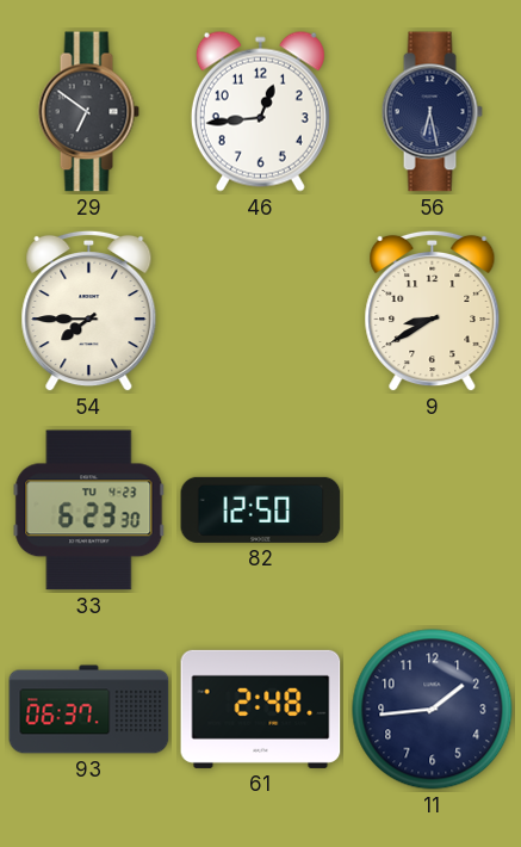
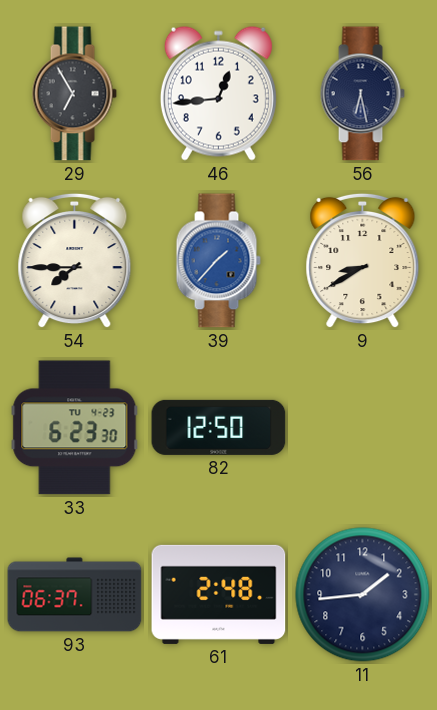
29: 6:51 -> 6:55 (74, 94)
39: none -> 1:37 (218, 261)
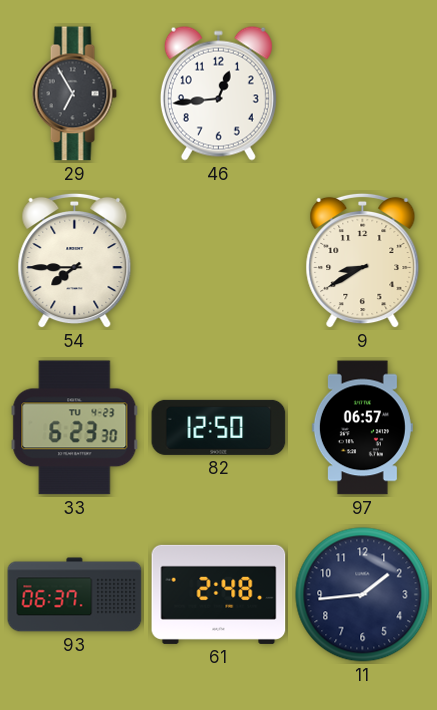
56: 6:28 -> none (362, 94)
39: 1:37 -> none (218, 261)
97: none -> 06:57 (362, 428)
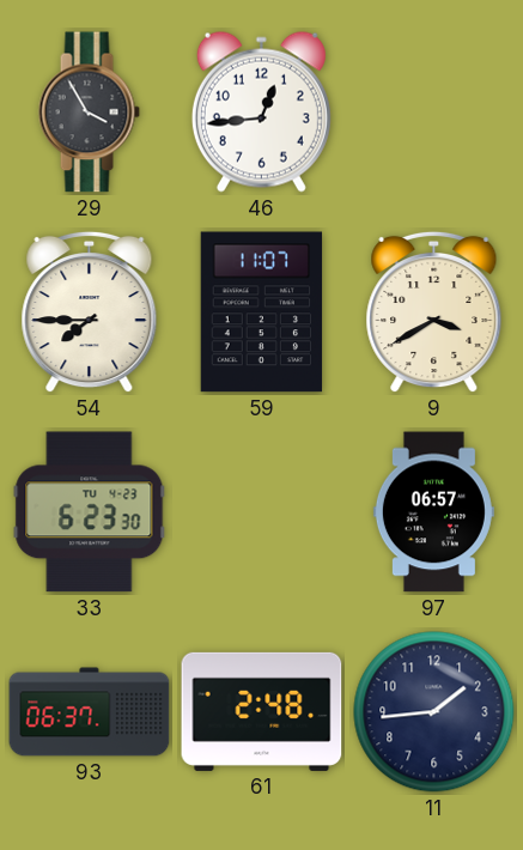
29: 6:55 -> 3:55 (89, 113)
59: none -> 11:07 (262, 312)
9: 8:40 -> 3:40 (434, 312)
82: 12:50 -> none (219, 427)
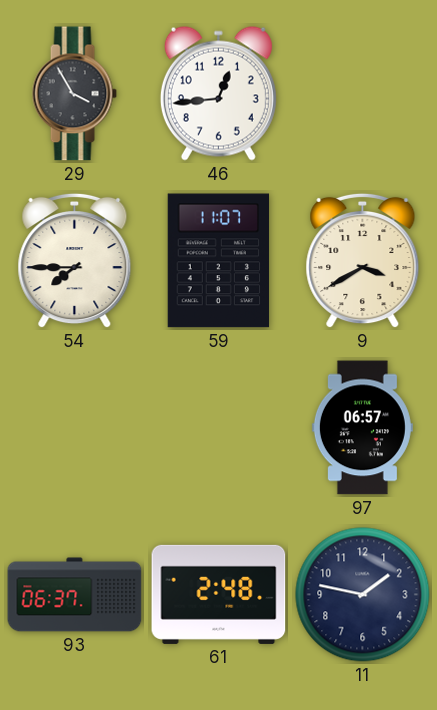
33: 6:23 -> none (90, 512)
11: 1:44 -> 1:47 (363, 595)
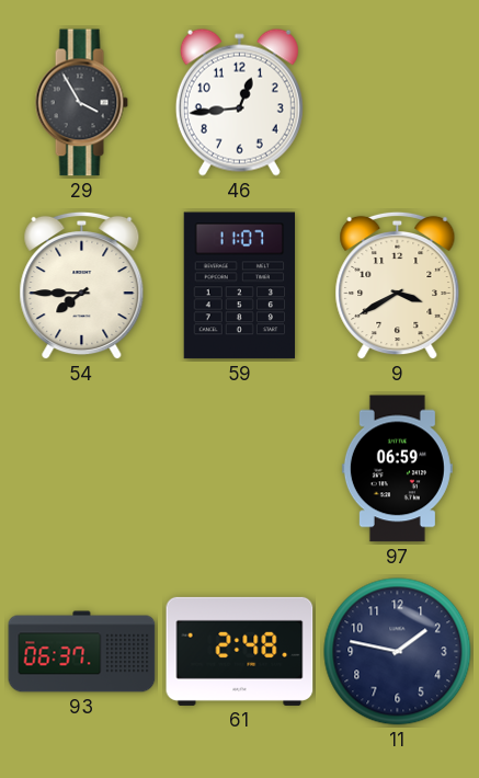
97: 06:57 -> 06:59 (397, 469)
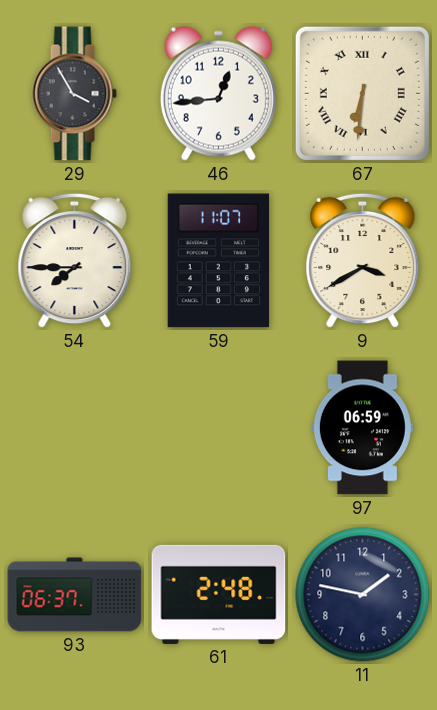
67: none -> 6:31 (362, 93)
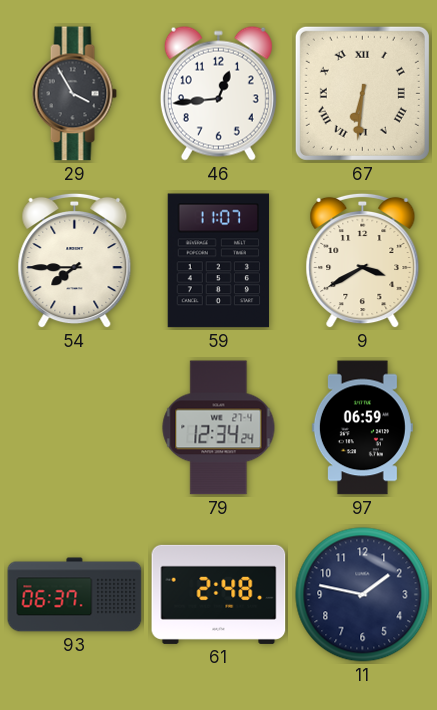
79: none -> 12:34 (219, 428)
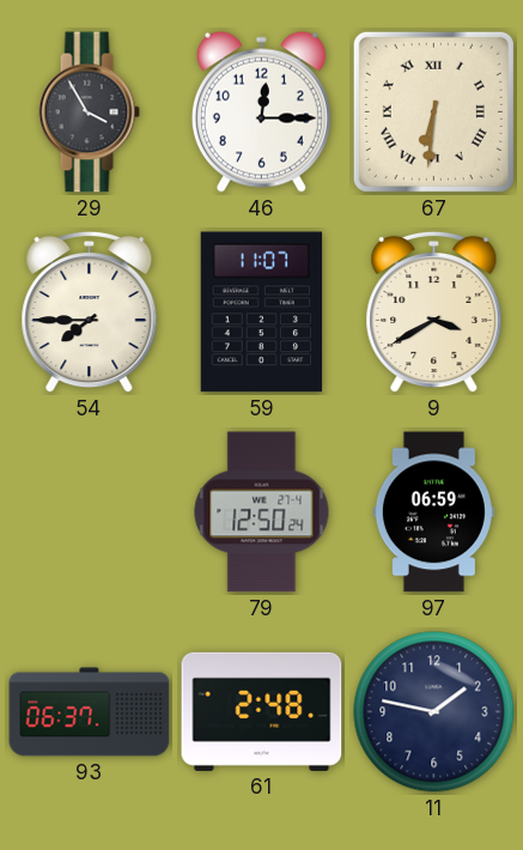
46: 12:44 -> 12:15 (261, 111)
79: 12:34 -> 12:50 (262, 512)
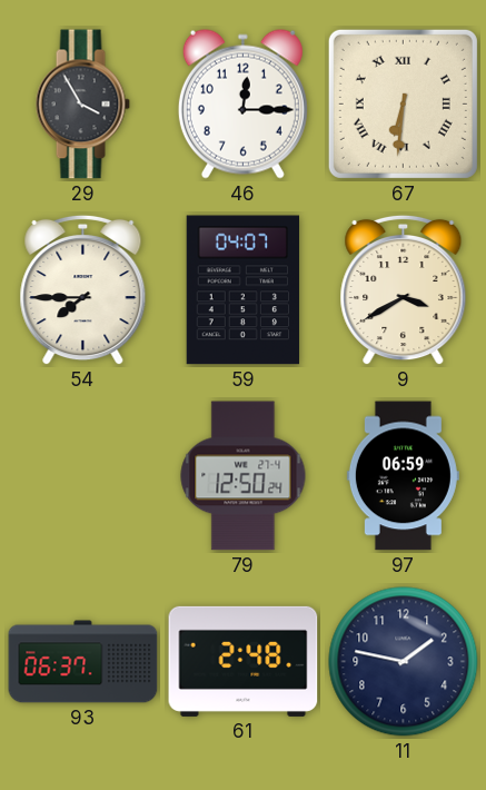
59: 11:07 -> 04:07 (244, 290)
